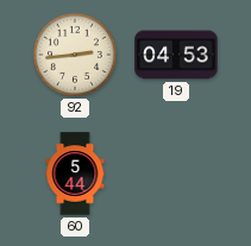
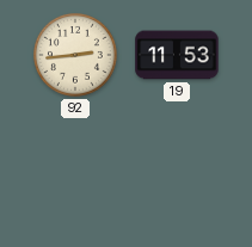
19: 04:53 -> 11:53 (177, 55)
60: 5:44 -> none (75, 174)
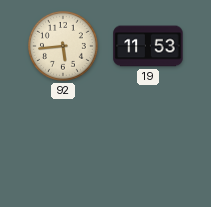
92: 2:44 -> 5:44 (64, 47)
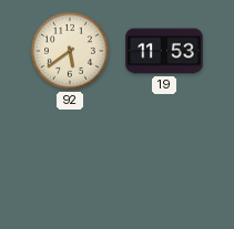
92: 5:44 -> 5:39 (71, 52)
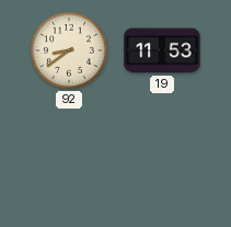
92: 5:39 -> 8:39 (70, 52)
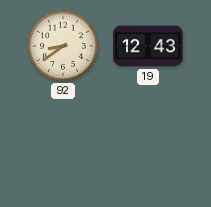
19: 11:53 -> 12:43 (148, 46)
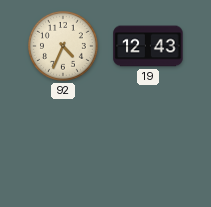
92: 8:39 -> 4:34 (64, 47)
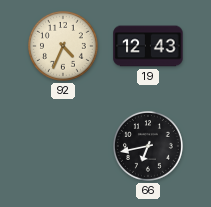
66: none -> 6:43 (149, 147)
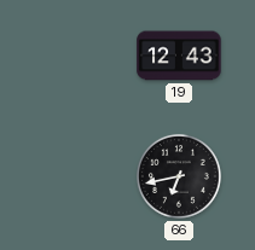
92: 4:34 -> none (64, 47)
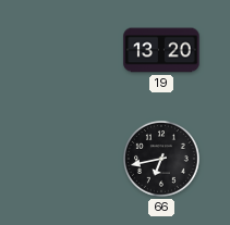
19: 12:43 -> 13:20 (161, 50)
